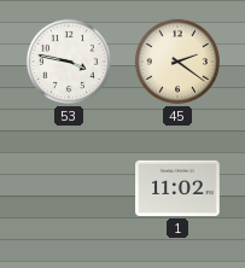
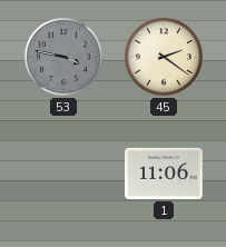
53 dial: white -> grey (63, 57)
1: 11:02 -> 11:06 (164, 174)
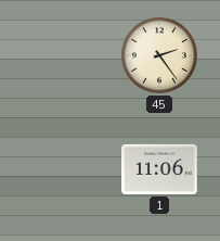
53: 3:47 -> none (63, 57)
45: 2:21 -> 2:24 (159, 55)
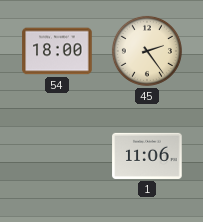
54: none -> 18:00 (57, 51)
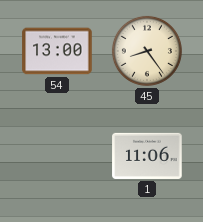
54: 18:00 -> 13:00 (57, 51)
45: 2:24 -> 8:24 (147, 51)
